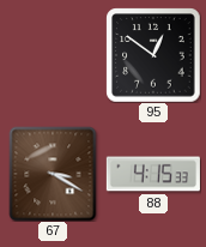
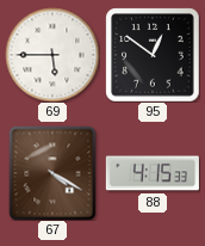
69: none -> 5:45 (52, 55)
67: 3:20 -> 4:20 (52, 173)
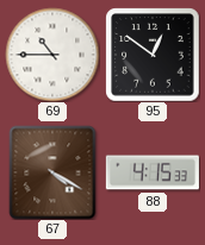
69: 5:45 -> 10:45 (52, 55)
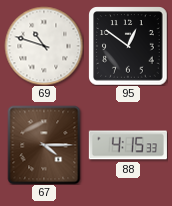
69: 10:45 -> 10:48 (44, 46)
67: 4:20 -> 4:15 (44, 145)
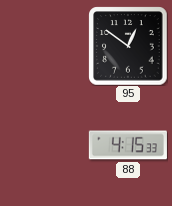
69: 10:48 -> none (44, 46)
67: 4:15 -> none (44, 145)
